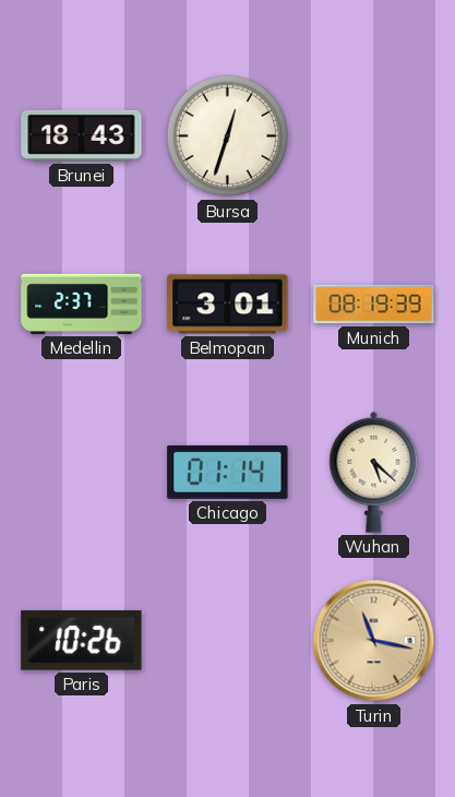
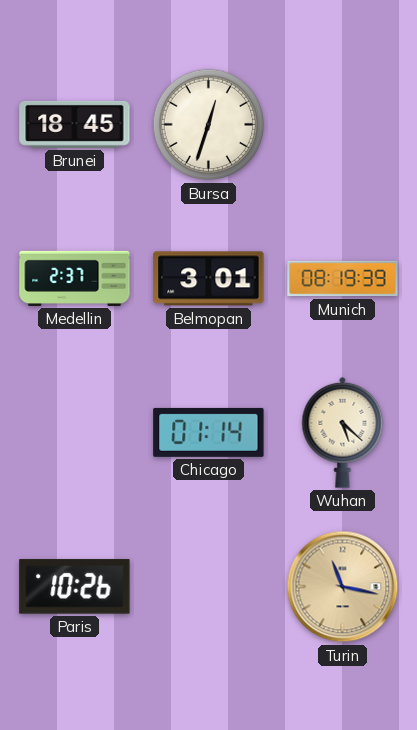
Brunei: 18:43 -> 18:45 (75, 124)
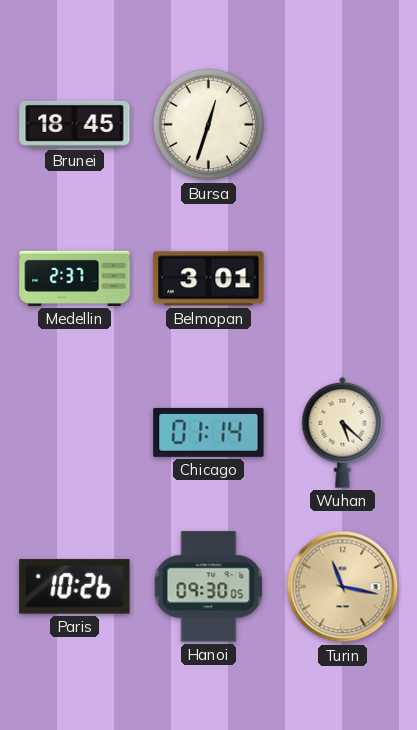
Munich: 08:19 -> none (343, 279)
Hanoi: none -> 09:30 (209, 587)
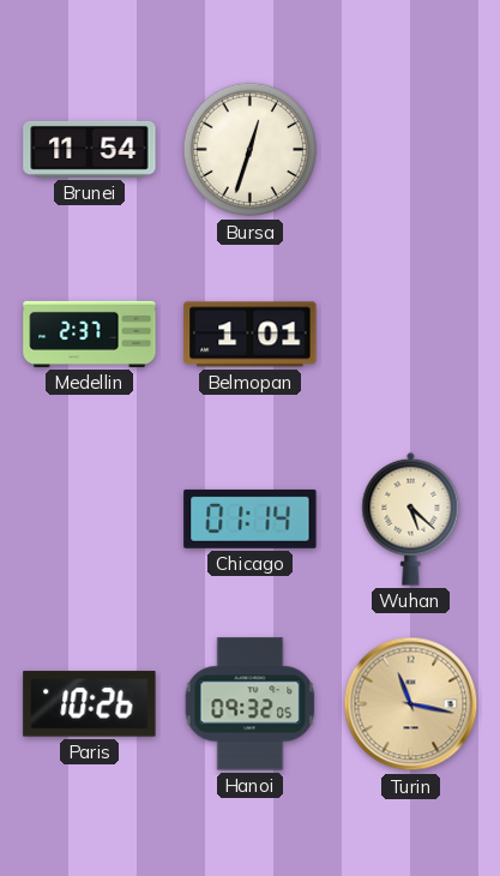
Brunei: 18:45 -> 11:54 (90, 149)
Belmopan: 3:01 -> 1:01 (251, 335)
Hanoi: 09:30 -> 09:32 (251, 704)
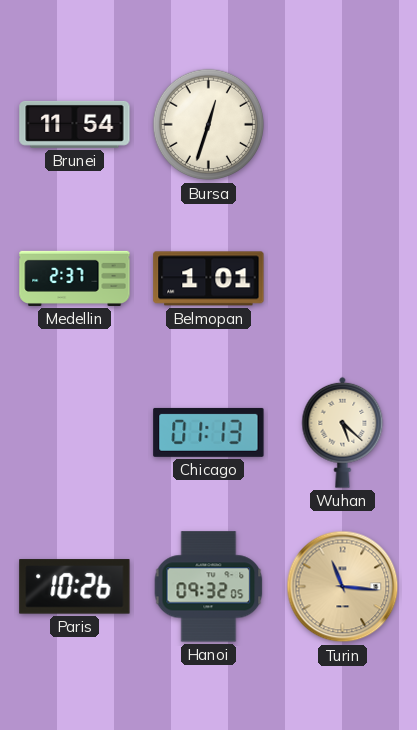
Chicago: 01:14 -> 01:13 (209, 432)
Turin: 11:17 -> 11:16 (343, 587)
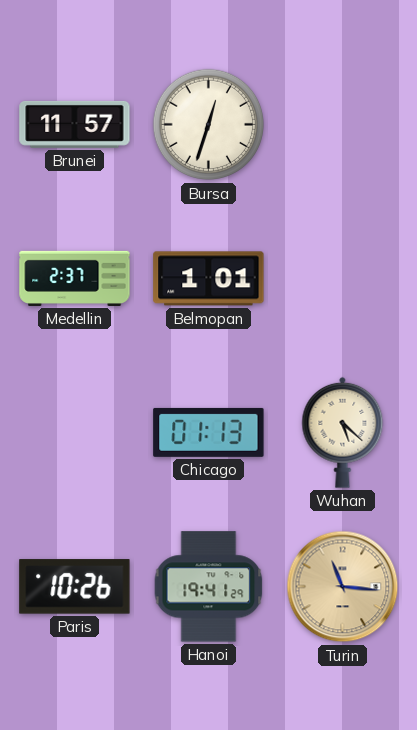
Brunei: 11:54 -> 11:57 (75, 124)
Hanoi: 09:32 -> 19:41 (209, 587)
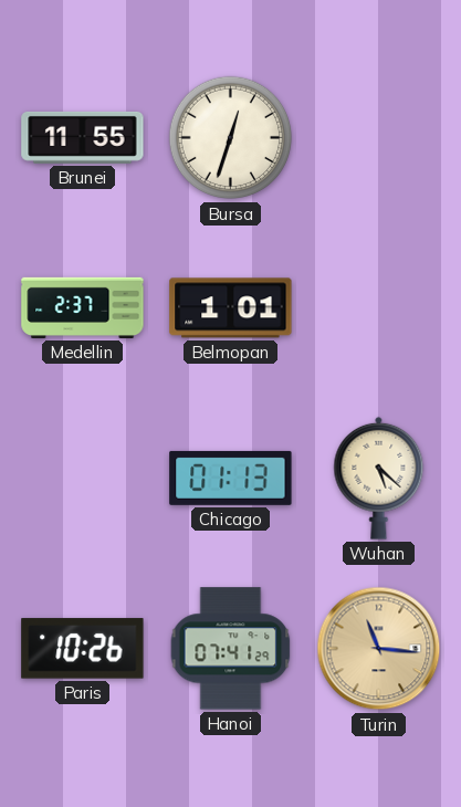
Brunei: 11:57 -> 11:55 (83, 137)
Hanoi: 19:41 -> 07:41 (231, 649)
